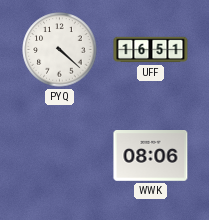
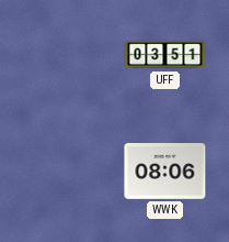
PYQ: 4:22 -> none (60, 50)
UFF: 16:51 -> 03:51 (165, 55)
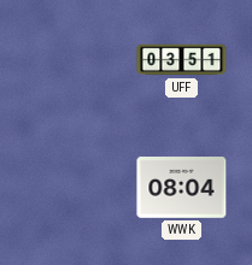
WWK: 08:06 -> 08:04 (182, 188)
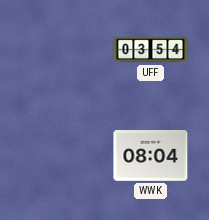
UFF: 03:51 -> 03:54 (151, 50)
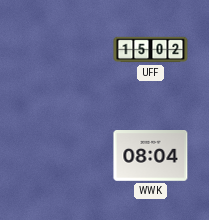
UFF: 03:54 -> 15:02 (151, 50)
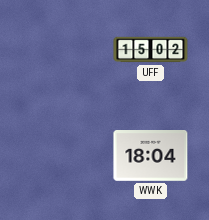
WWK: 08:04 -> 18:04 (151, 156)
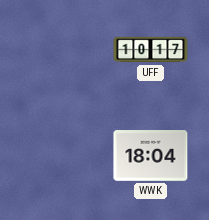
UFF: 15:02 -> 10:17 (151, 50)
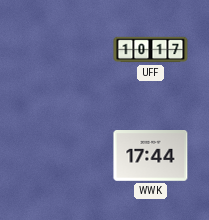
WWK: 18:04 -> 17:44 (151, 156)
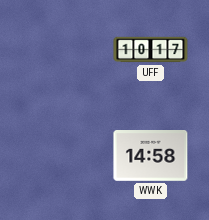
WWK: 17:44 -> 14:58 (151, 156)
